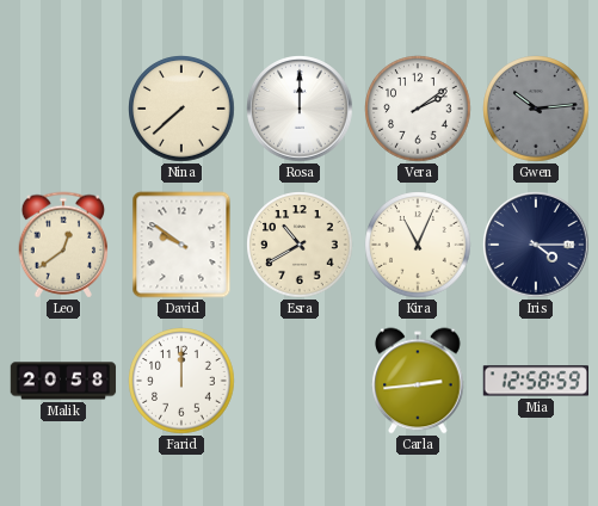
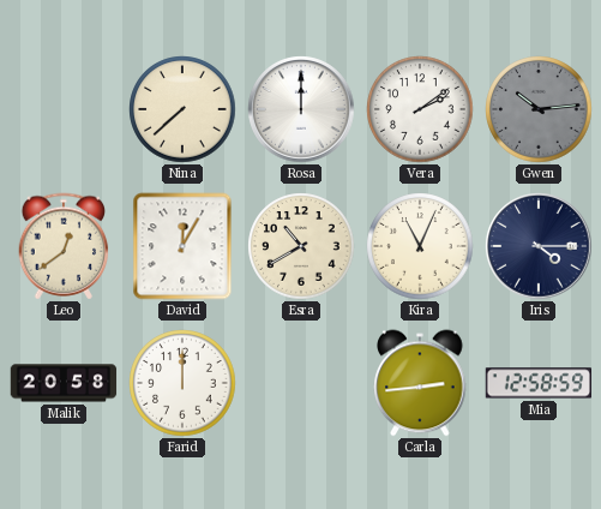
David: 9:51 -> 12:05 (182, 246)
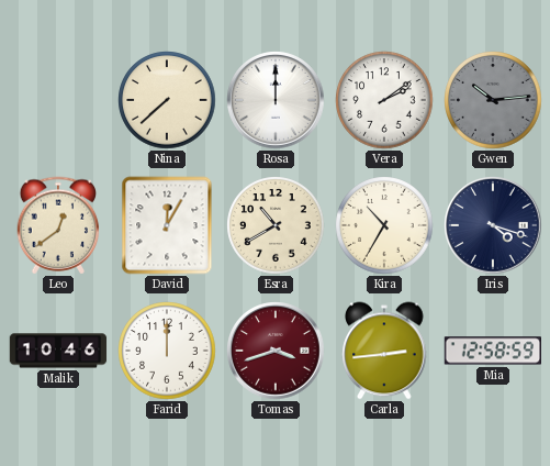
Kira: 11:04 -> 10:35 (384, 225)
Iris: 4:15 -> 4:18 (493, 225)
Malik: 20:58 -> 10:46 (58, 351)
Tomas: none -> 3:42 (276, 351)
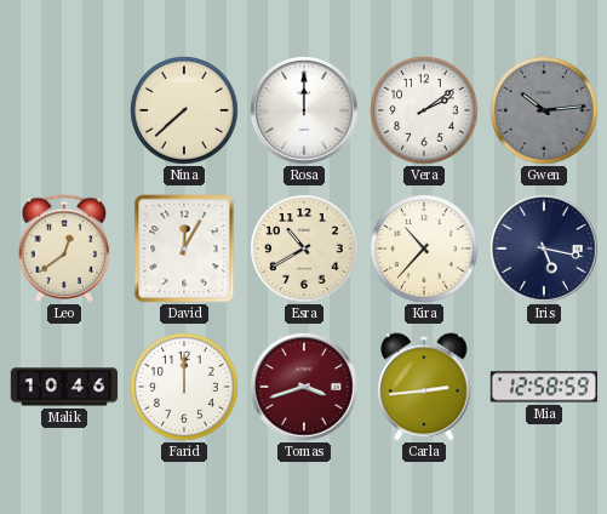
Kira: 10:35 -> 10:37 (424, 249)
Iris: 4:18 -> 5:17 (544, 249)
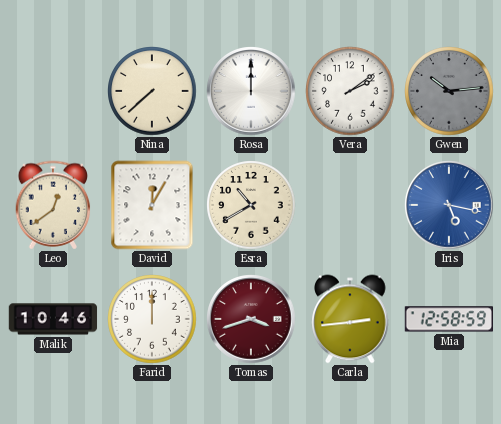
Kira: 10:37 -> none (424, 249)
Iris dial: navy -> blue (449, 205)
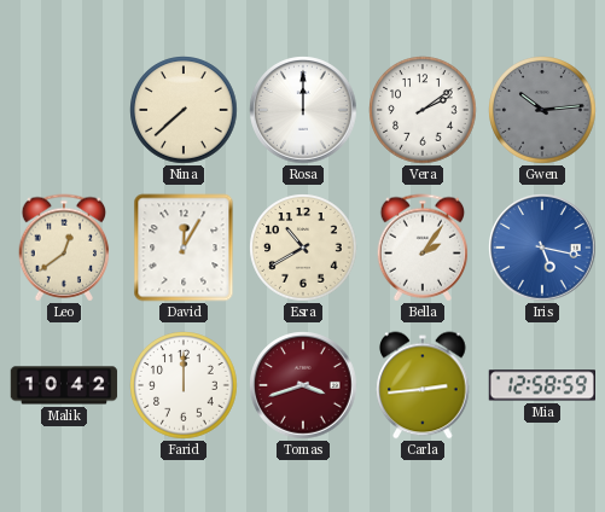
Bella: none -> 2:06 (423, 248)
Malik: 10:46 -> 10:42 (64, 385)
